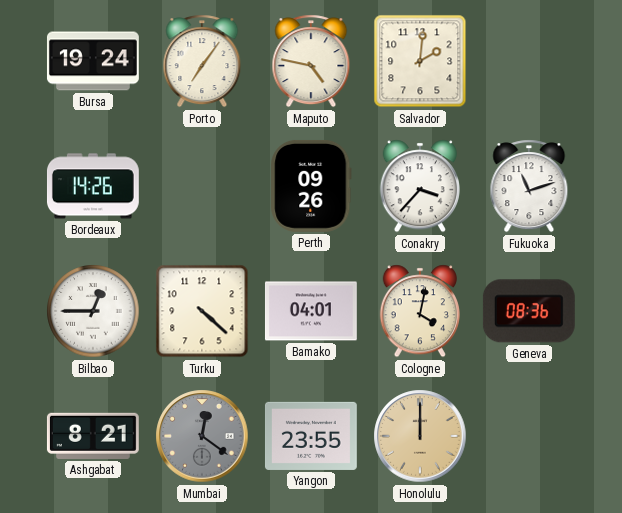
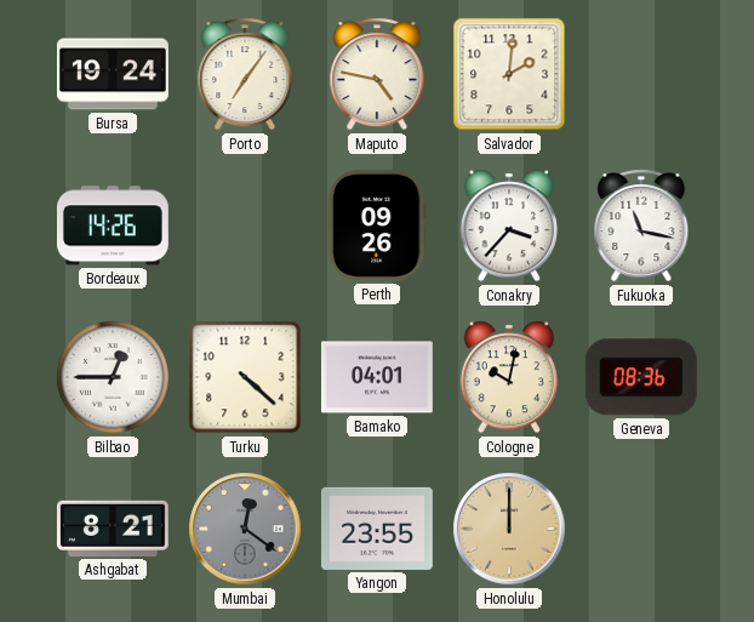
Fukuoka: 11:12 -> 11:17 (641, 226)
Cologne: 4:02 -> 10:02 (509, 377)
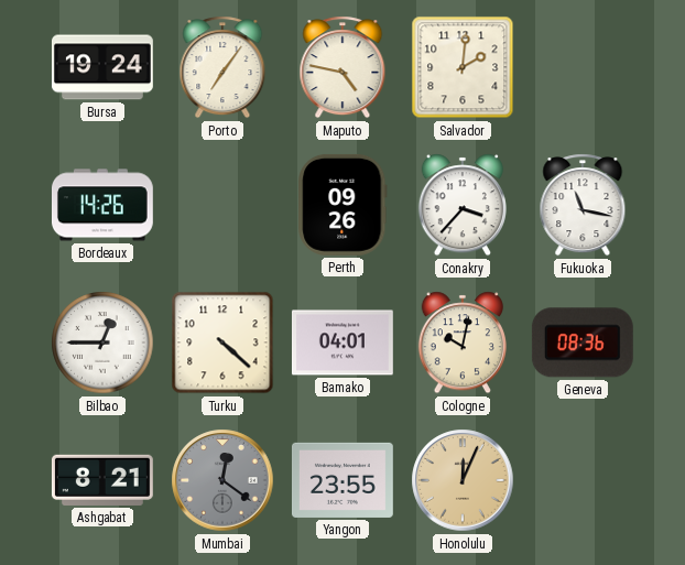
Honolulu: 12:00 -> 12:04 (463, 480)
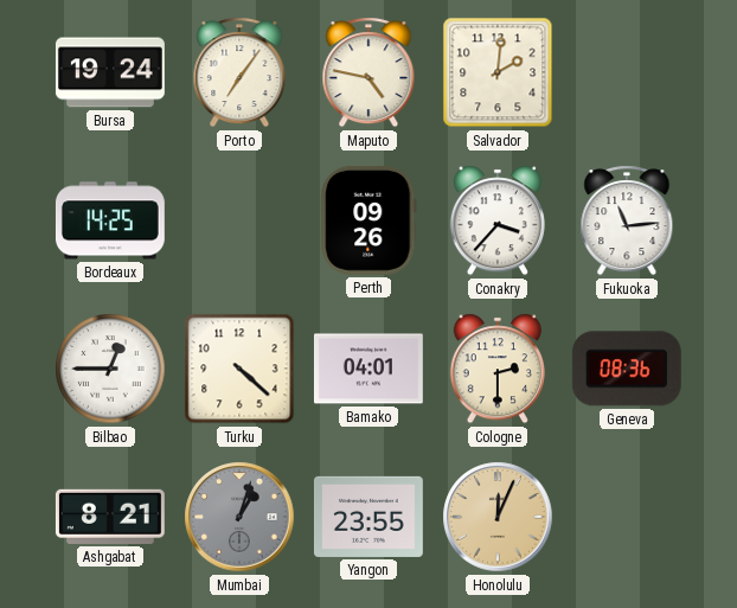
Bordeaux: 14:26 -> 14:25 (110, 220)
Fukuoka: 11:17 -> 11:14 (627, 220)
Cologne: 10:02 -> 2:30 (498, 369)
Mumbai: 12:21 -> 1:03 (239, 517)
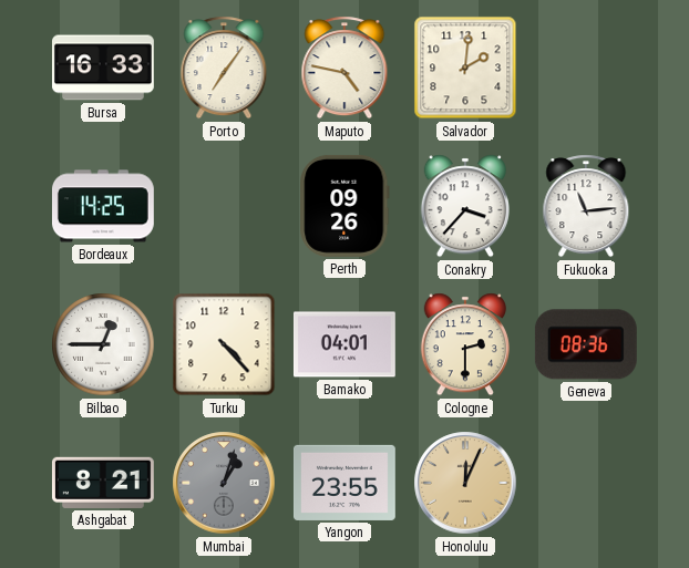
Bursa: 19:24 -> 16:33 (103, 68)
Turku: 4:22 -> 4:23 (224, 344)
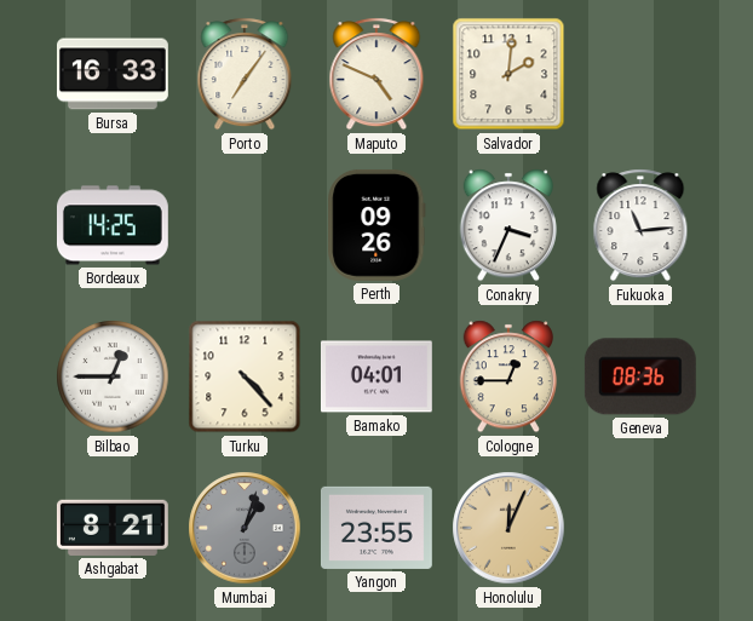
Maputo: 4:47 -> 4:49 (376, 74)
Conakry: 3:37 -> 3:34 (508, 225)
Cologne: 2:30 -> 12:45 (508, 376)
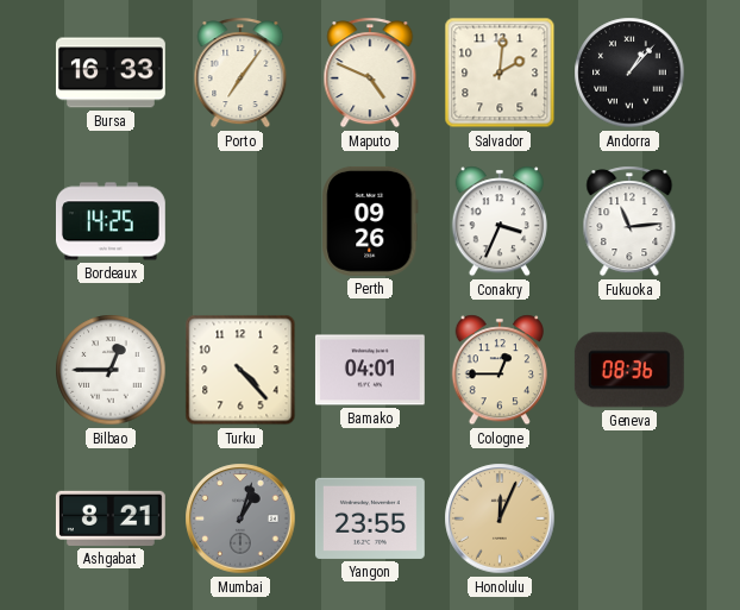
Andorra: none -> 1:07 (629, 73)
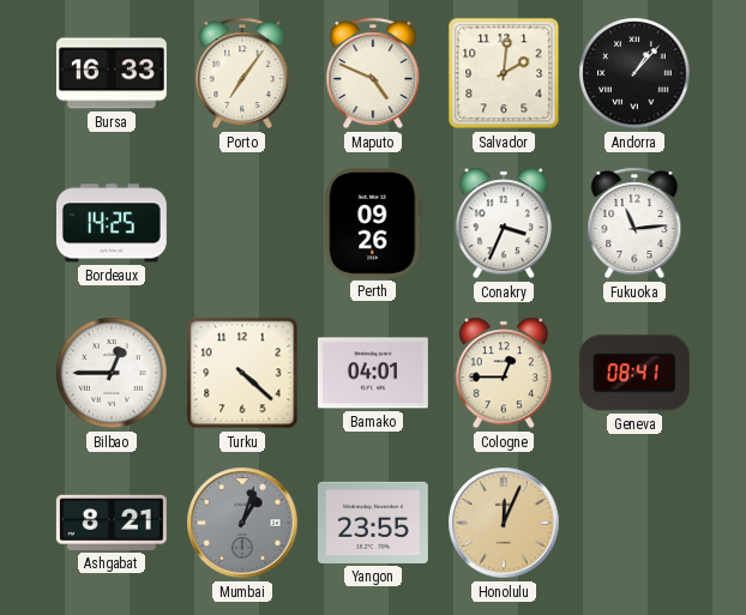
Turku: 4:23 -> 4:22 (242, 373)
Geneva: 08:36 -> 08:41 (634, 373)
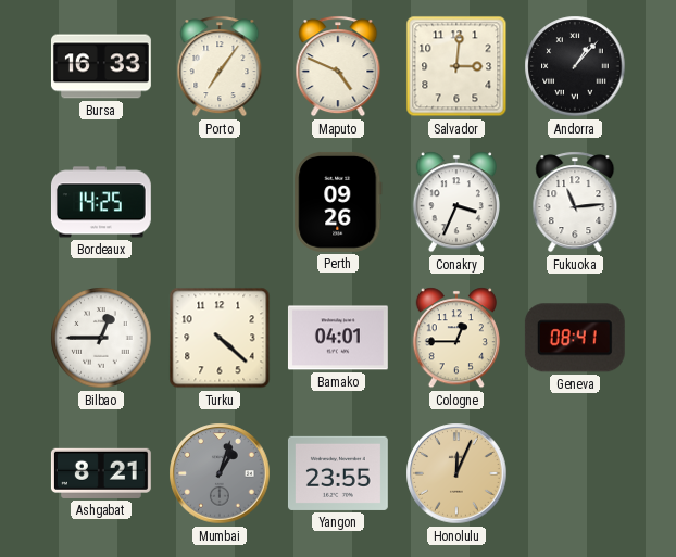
Salvador: 2:01 -> 3:01 (456, 66)
